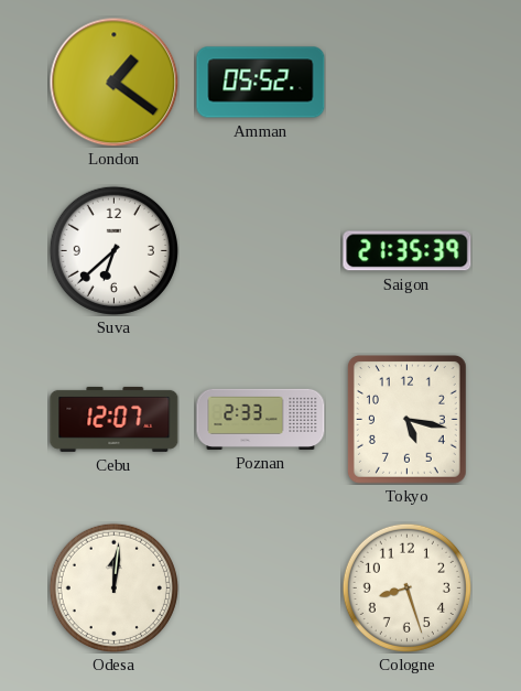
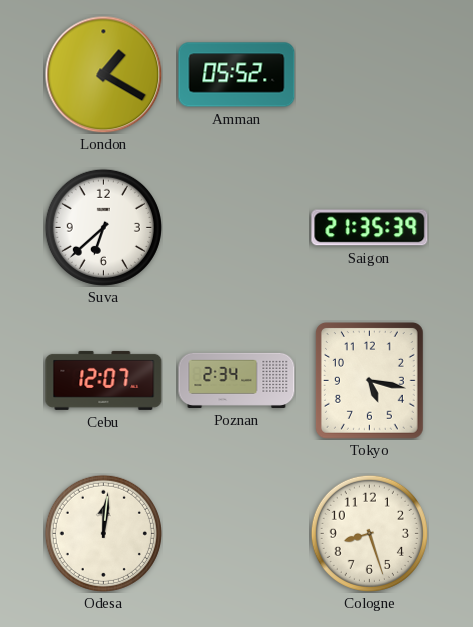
London: 1:21 -> 1:20 (103, 74)
Poznan: 2:33 -> 2:34 (237, 380)
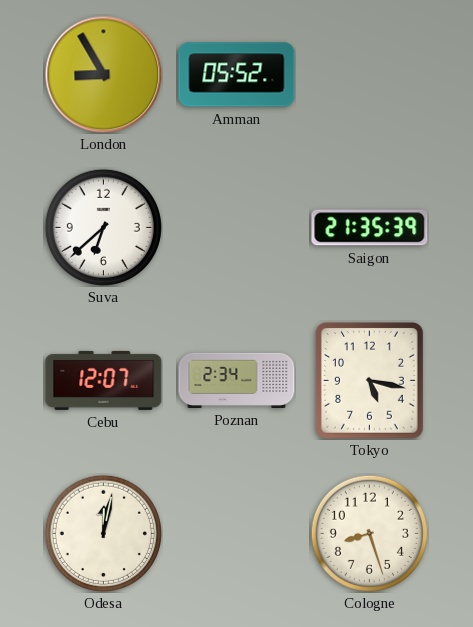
London: 1:20 -> 8:55 (103, 74)
Odesa: 12:01 -> 12:02 (103, 533)
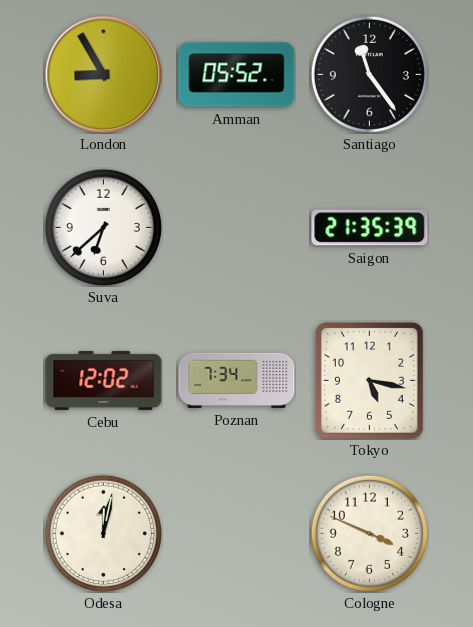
Santiago: none -> 11:24 (369, 74)
Cebu: 12:07 -> 12:02 (104, 380)
Poznan: 2:34 -> 7:34 (237, 380)
Cologne: 8:27 -> 3:49 (369, 533)
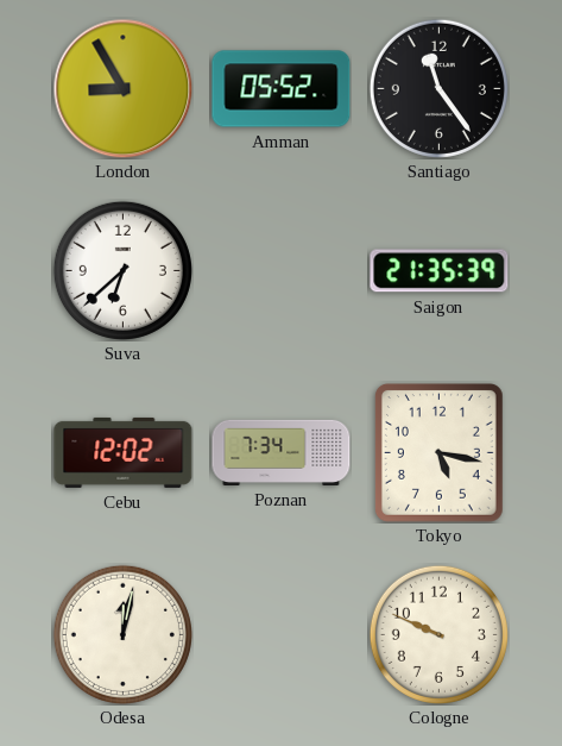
Cologne: 3:49 -> 9:49 (438, 634)
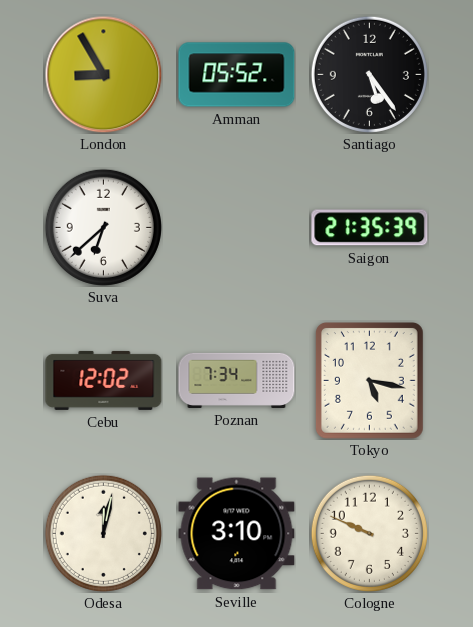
Santiago: 11:24 -> 5:24 (369, 74)
Seville: none -> 3:10 (237, 534)
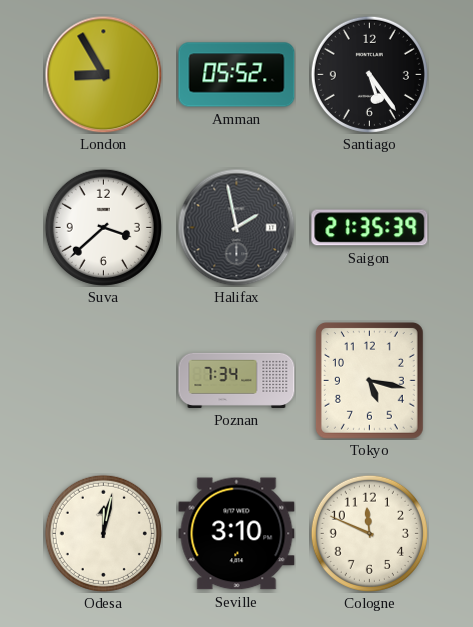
Suva: 6:38 -> 3:38 (103, 227)
Halifax: none -> 1:58 (236, 227)
Cebu: 12:02 -> none (104, 380)
Cologne: 9:49 -> 11:49 (369, 533)
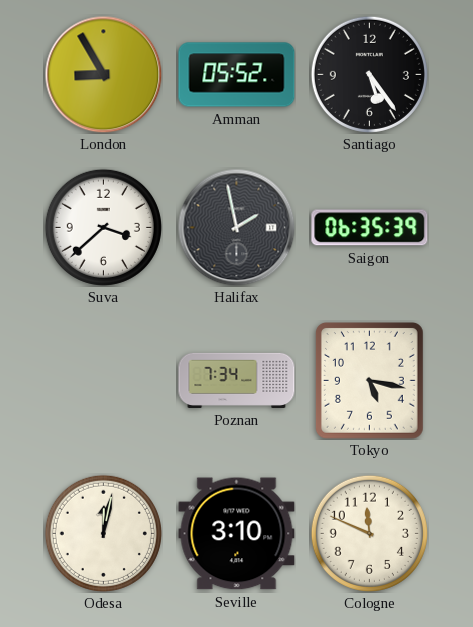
Saigon: 21:35 -> 06:35 (370, 228)
